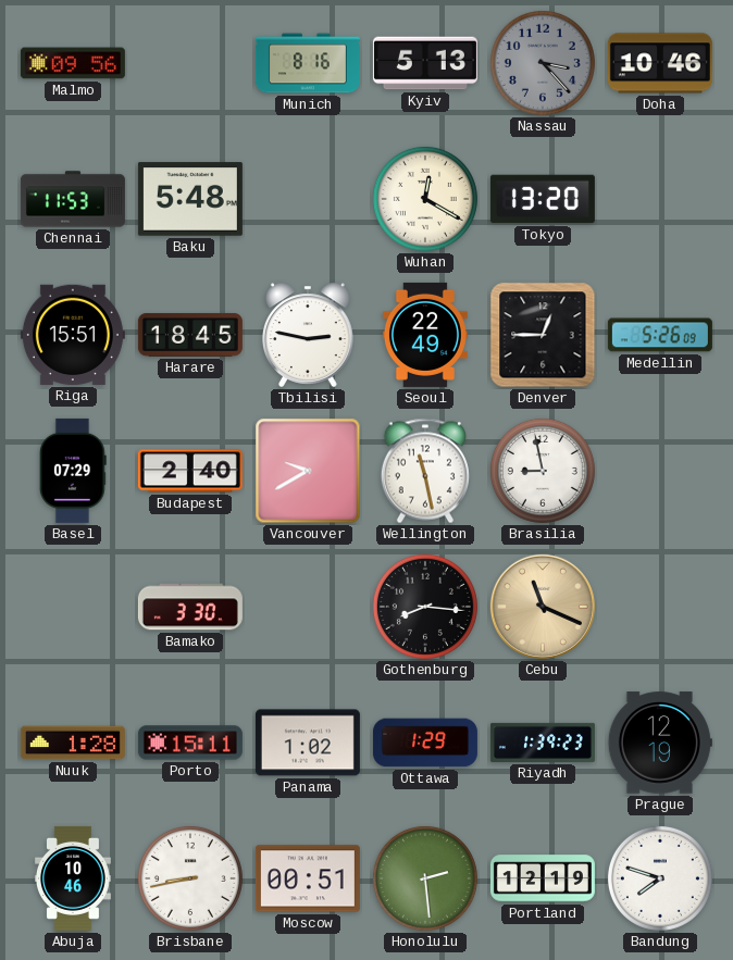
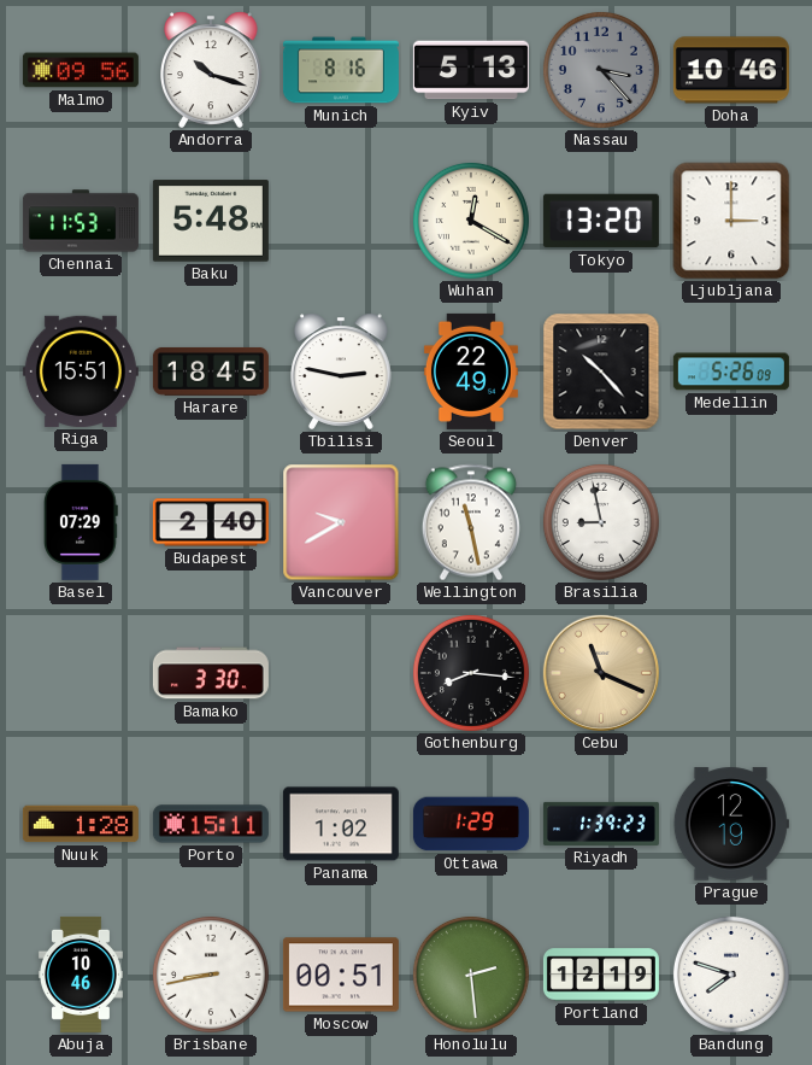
Andorra: none -> 10:18 (212, 70)
Ljubljana: none -> 3:00 (731, 221)
Denver: 12:45 -> 10:23 (601, 371)
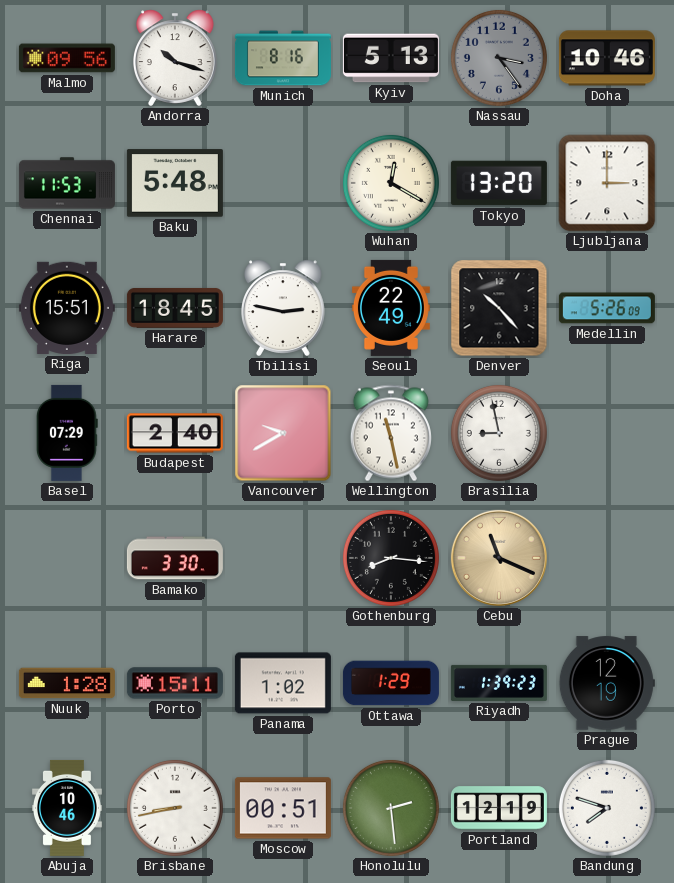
Nassau: 3:23 -> 3:24 (499, 58)
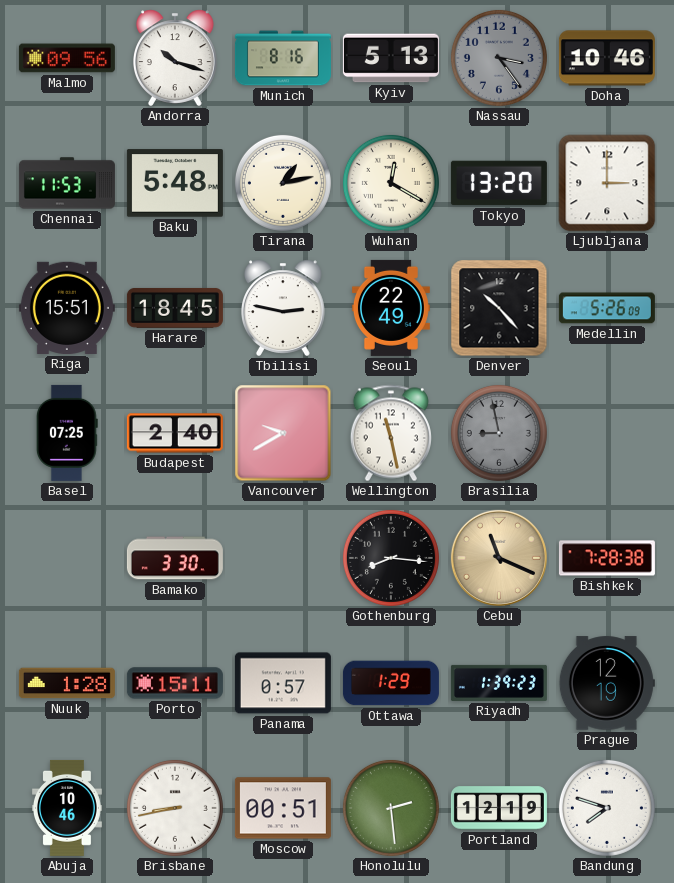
Tirana: none -> 1:13 (283, 183)
Basel: 07:29 -> 07:25 (67, 433)
Brasilia dial: white -> grey (499, 433)
Bishkek: none -> 7:28 (607, 558)
Panama: 1:02 -> 0:57 (283, 683)
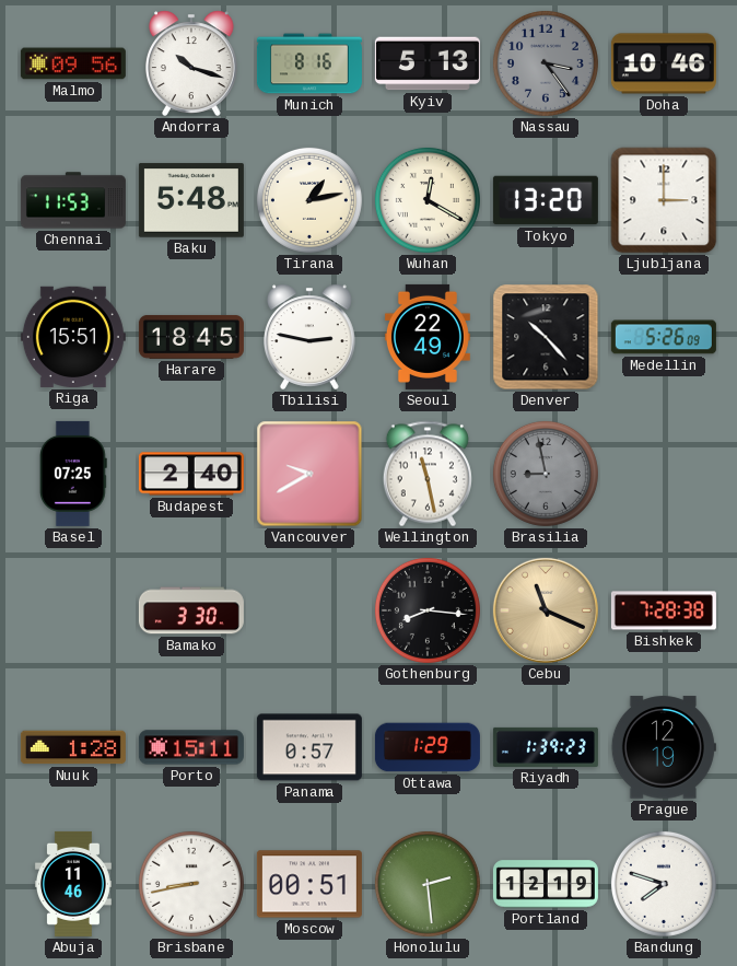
Abuja: 10:46 -> 11:46 (73, 884)
